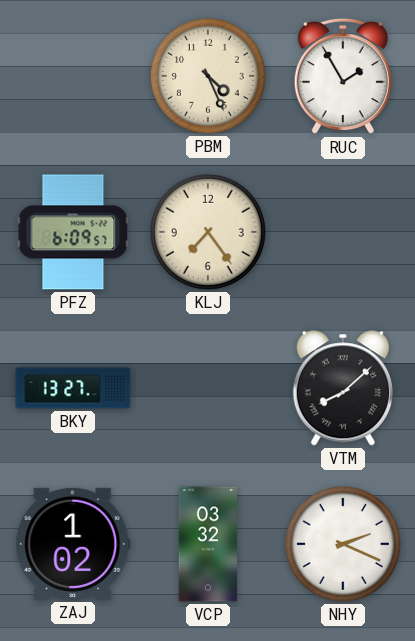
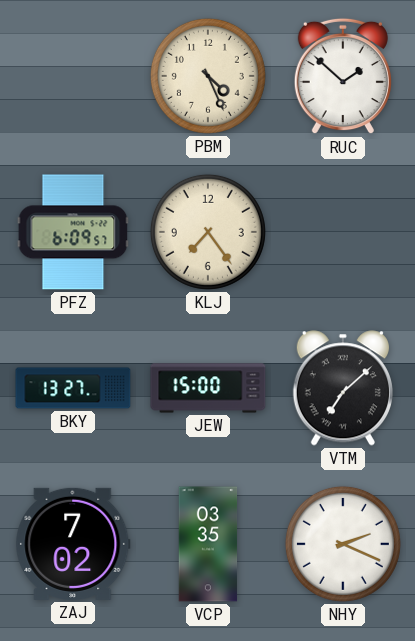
RUC: 1:55 -> 1:52 (343, 76)
JEW: none -> 15:00 (208, 388)
VTM: 8:08 -> 7:08 (343, 388)
ZAJ: 1:02 -> 7:02 (73, 544)
VCP: 03:32 -> 03:35 (208, 544)
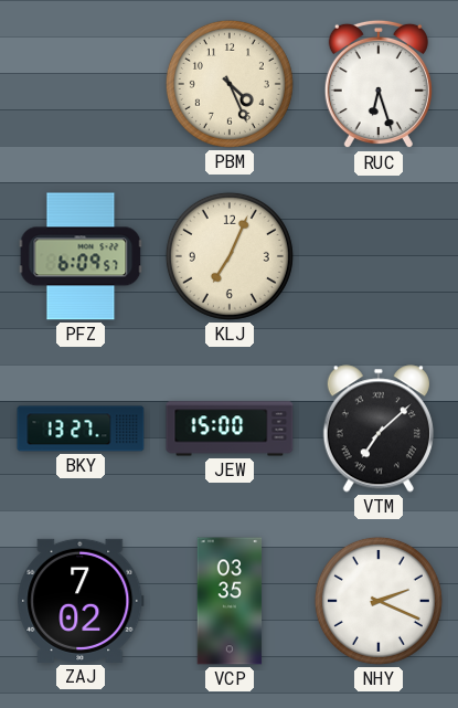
RUC: 1:52 -> 6:27 (379, 84)
KLJ: 7:24 -> 7:04 (230, 256)
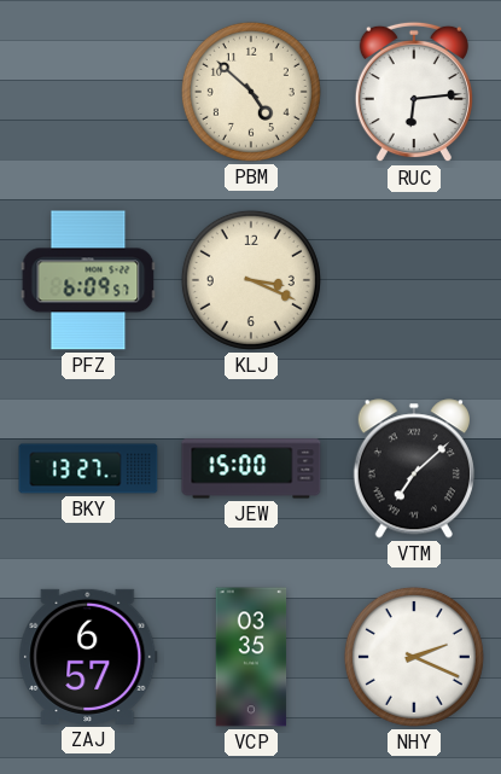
PBM: 4:26 -> 4:52 (251, 92)
RUC: 6:27 -> 6:14 (414, 92)
KLJ: 7:04 -> 3:19 (251, 280)
ZAJ: 7:02 -> 6:57 (88, 657)
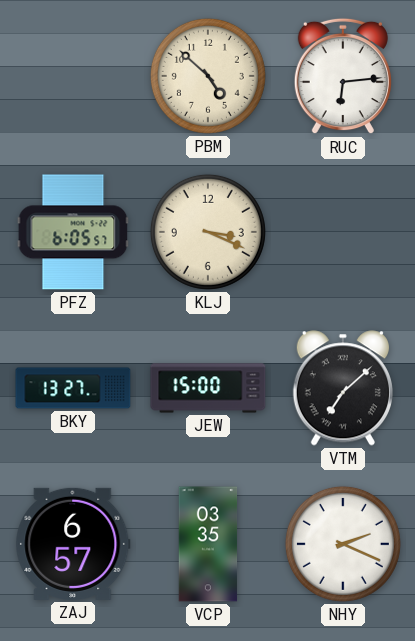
PFZ: 6:09 -> 6:05 (73, 232)
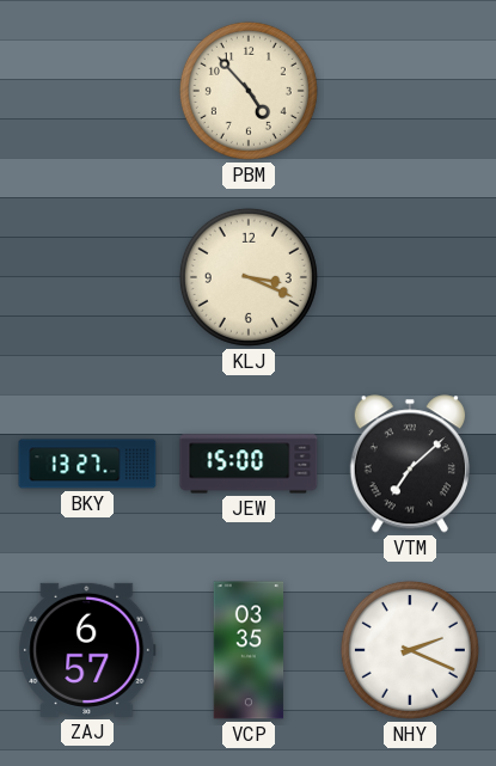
PBM: 4:52 -> 4:53 (249, 91)
RUC: 6:14 -> none (343, 76)
PFZ: 6:05 -> none (73, 232)
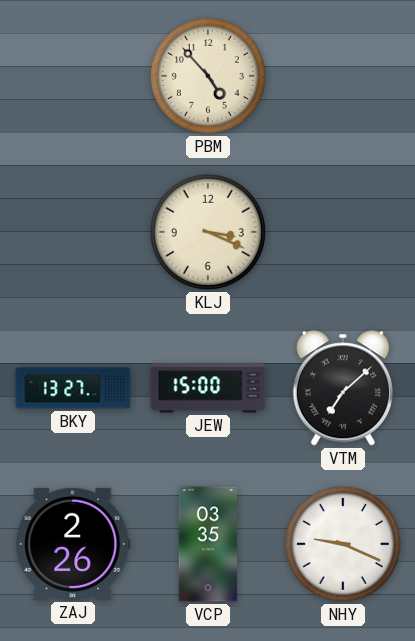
ZAJ: 6:57 -> 2:26 (73, 544)
NHY: 2:19 -> 9:19 (343, 544)
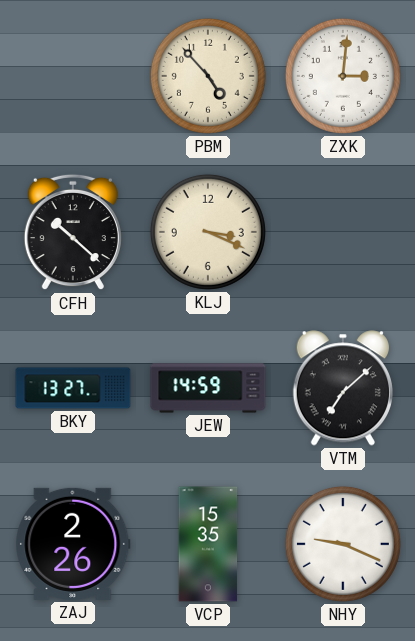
ZXK: none -> 3:01 (343, 76)
CFH: none -> 10:22 (73, 232)
JEW: 15:00 -> 14:59 (208, 388)
VCP: 03:35 -> 15:35 (208, 544)
